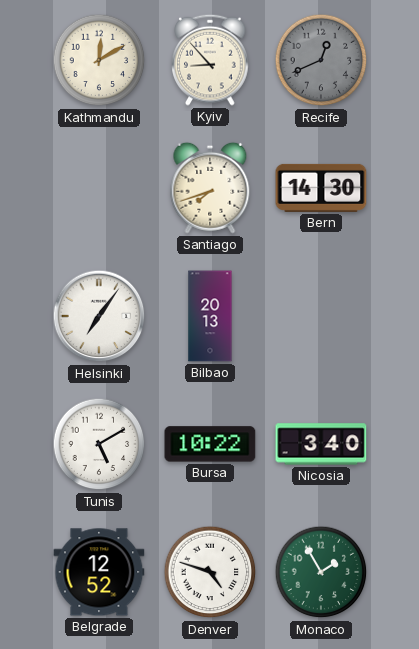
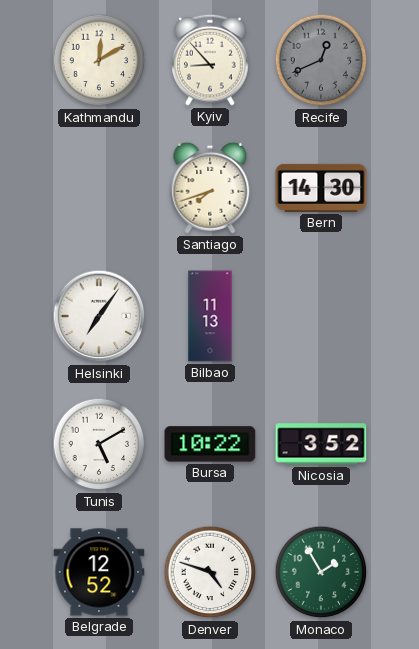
Bilbao: 20:13 -> 11:13 (210, 316)
Nicosia: 3:40 -> 3:52 (321, 444)
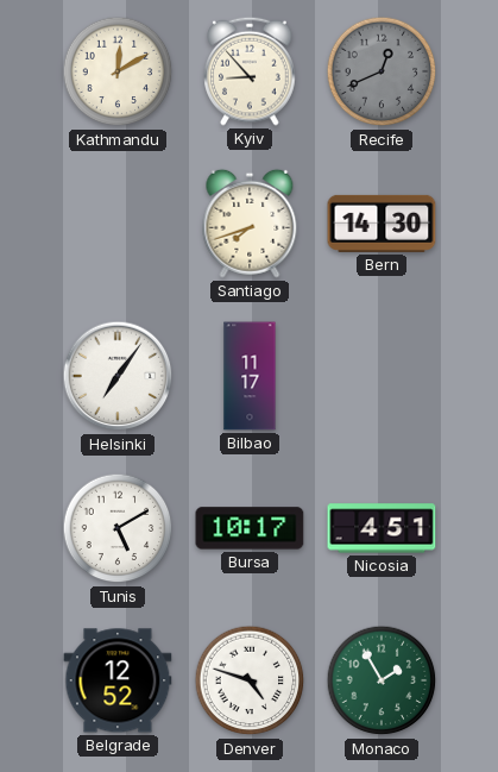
Bilbao: 11:13 -> 11:17 (250, 376)
Bursa: 10:22 -> 10:17 (250, 528)
Nicosia: 3:52 -> 4:51 (382, 528)
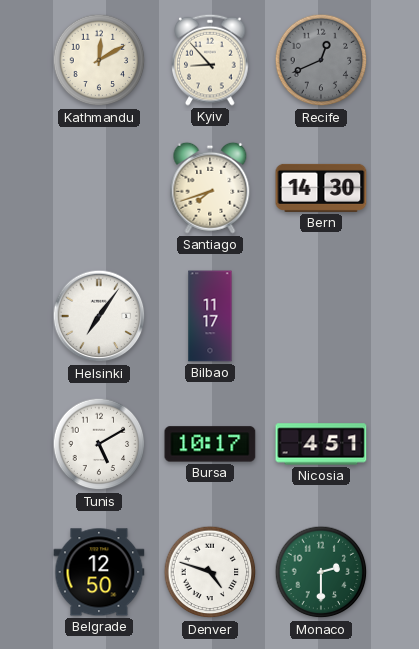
Belgrade: 12:52 -> 12:50 (99, 572)
Monaco: 1:55 -> 2:30 (321, 572)
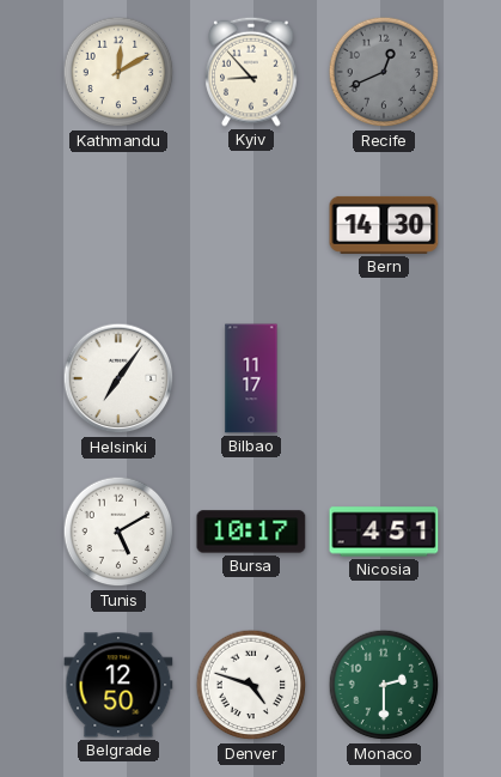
Santiago: 7:42 -> none (210, 188)
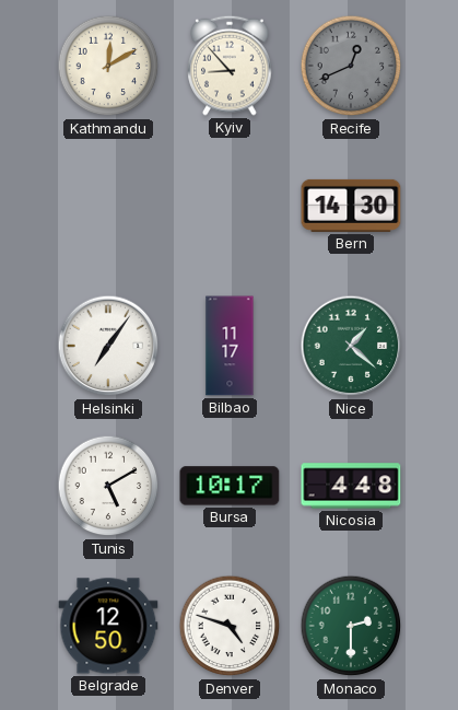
Nice: none -> 1:22 (351, 346)
Nicosia: 4:51 -> 4:48 (351, 486)
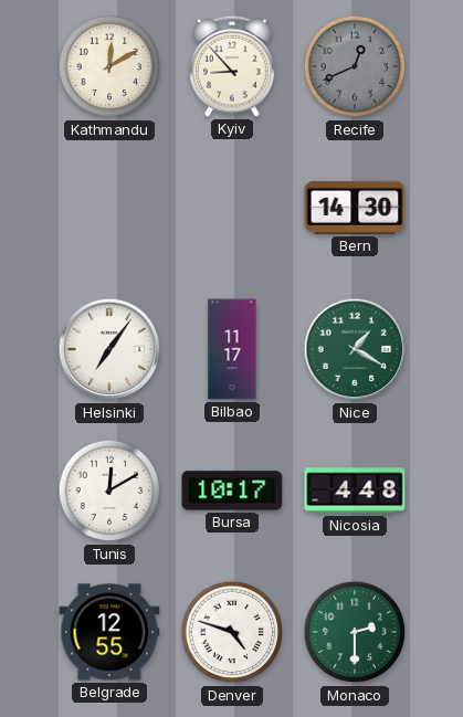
Nice: 1:22 -> 1:20 (355, 349)
Tunis: 5:10 -> 12:10 (109, 491)
Belgrade: 12:50 -> 12:55 (109, 632)
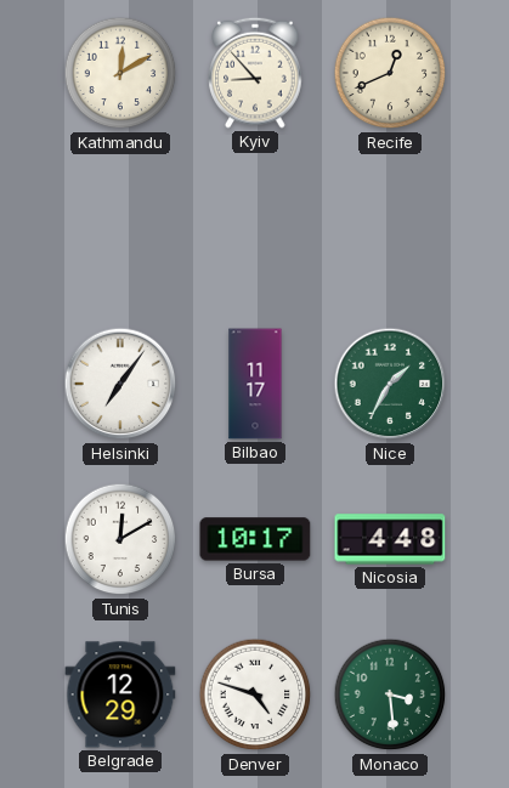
Recife dial: grey -> cream (390, 73)
Bern: 14:30 -> none (355, 208)
Nice: 1:20 -> 1:35 (390, 384)
Belgrade: 12:55 -> 12:29 (120, 695)
Monaco: 2:30 -> 3:29 (390, 695)
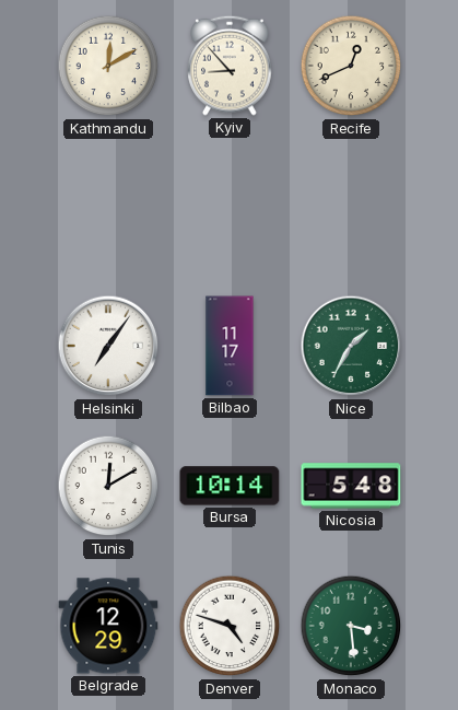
Bursa: 10:17 -> 10:14 (230, 486)
Nicosia: 4:48 -> 5:48 (351, 486)
